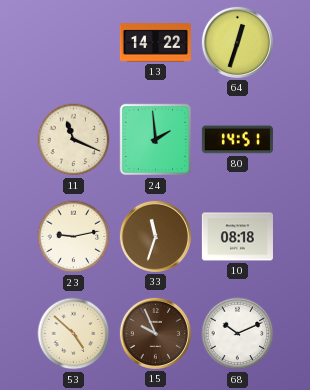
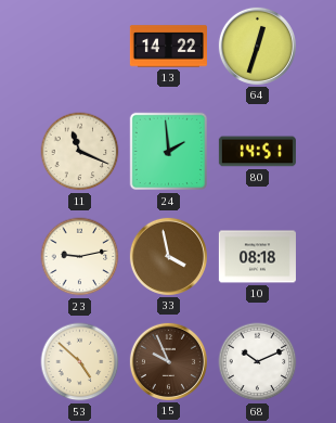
33: 11:33 -> 3:58 (168, 256)
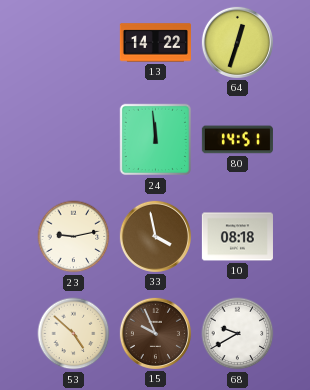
11: 11:19 -> none (80, 152)
24: 1:59 -> 11:59 (156, 140)
68: 10:11 -> 9:40 (238, 334)
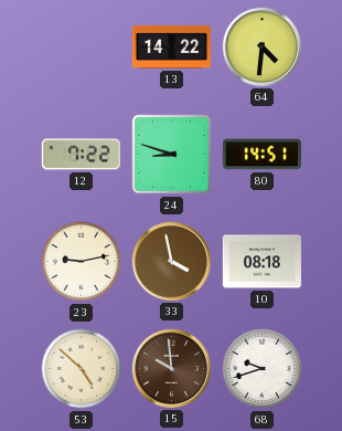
64: 12:33 -> 4:31 (261, 46)
12: none -> 7:22 (81, 155)
24: 11:59 -> 8:48 (172, 155)
15: 9:56 -> 9:59 (171, 368)
68: 9:40 -> 9:42 (263, 369)
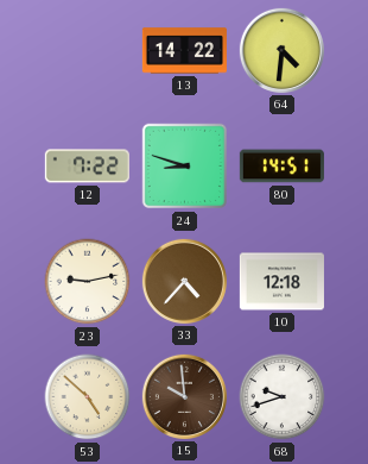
33: 3:58 -> 4:37 (184, 281)
10: 08:18 -> 12:18 (281, 282)
